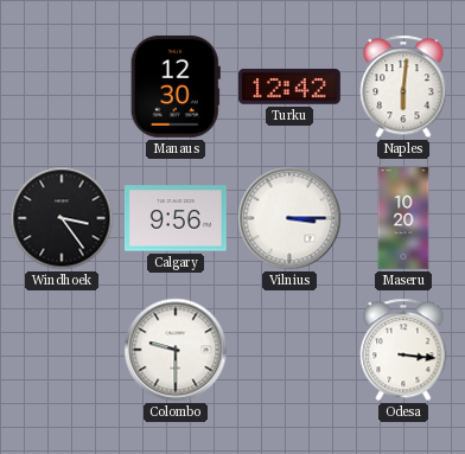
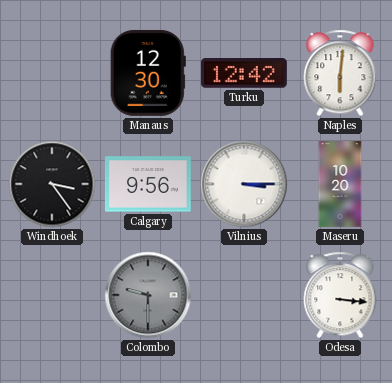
Colombo dial: white -> grey (148, 295)
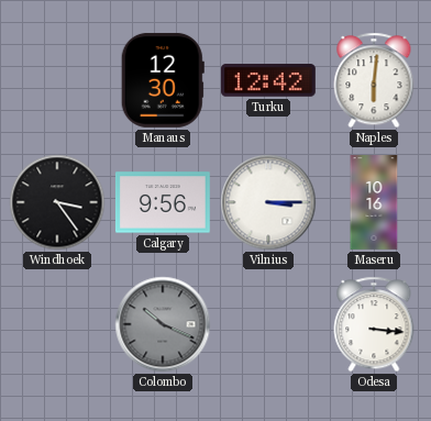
Maseru: 10:20 -> 10:16 (374, 203)
Colombo: 9:30 -> 10:19 (163, 324)
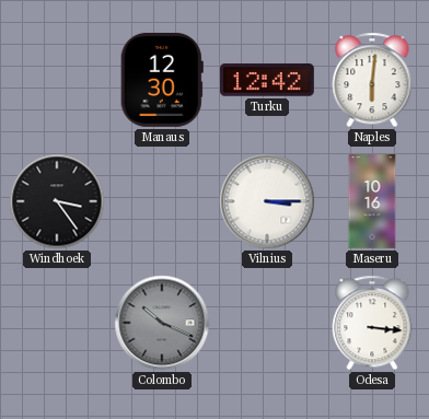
Calgary: 9:56 -> none (163, 202)
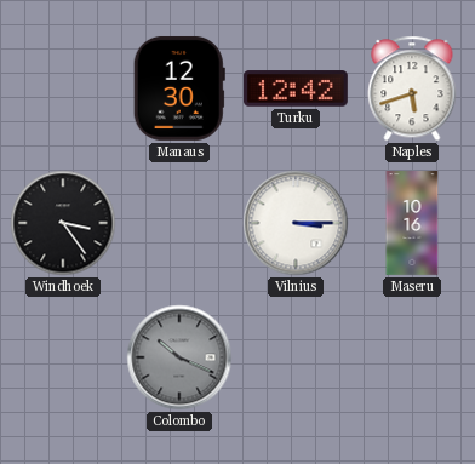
Naples: 6:01 -> 5:42 (412, 88)
Odesa: 3:16 -> none (372, 323)
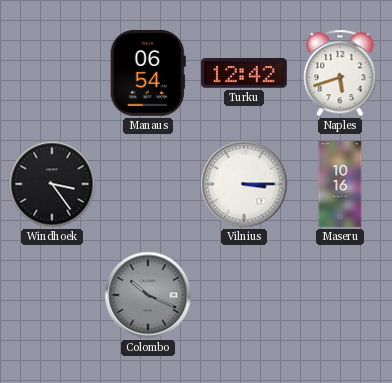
Manaus: 12:30 -> 06:54 (148, 73)
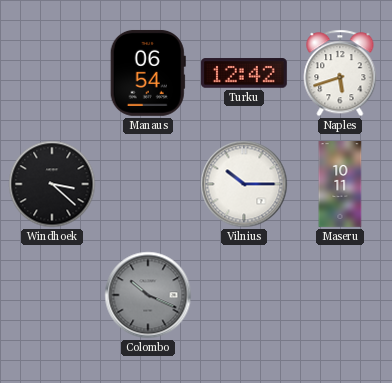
Windhoek: 3:24 -> 3:22 (52, 184)
Vilnius: 3:15 -> 10:15 (244, 184)
Maseru: 10:16 -> 10:11 (340, 185)
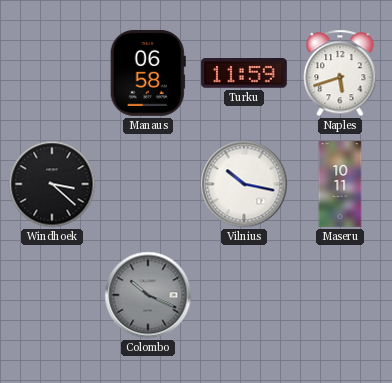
Manaus: 06:54 -> 06:58 (148, 73)
Turku: 12:42 -> 11:59 (244, 73)
Vilnius: 10:15 -> 10:17 (244, 184)
